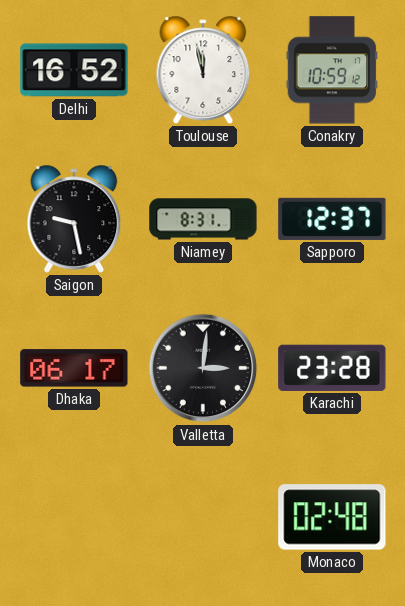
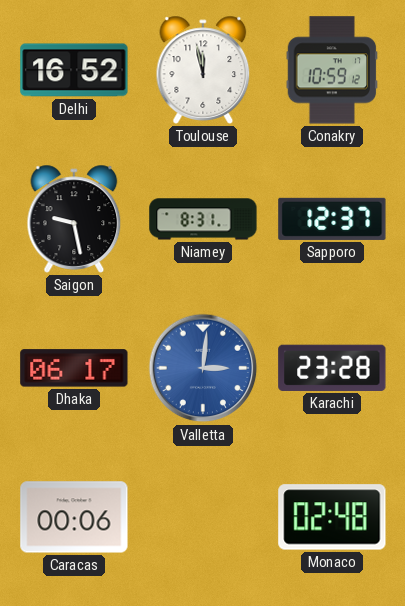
Valletta dial: black -> blue (203, 368)
Caracas: none -> 00:06 (74, 517)
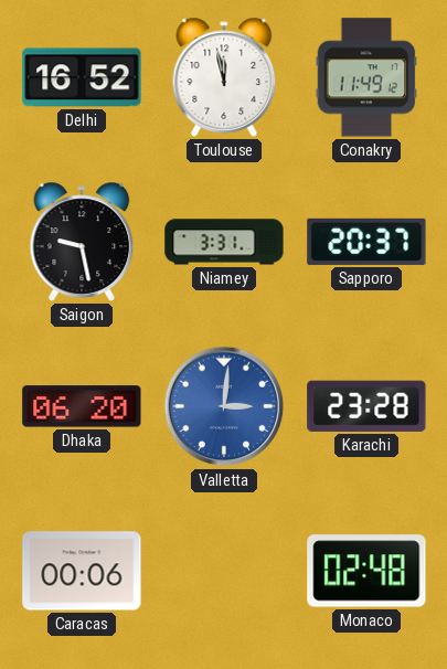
Conakry: 10:59 -> 11:49 (366, 77)
Niamey: 8:31 -> 3:31 (224, 242)
Sapporo: 12:37 -> 20:37 (366, 242)
Dhaka: 06:17 -> 06:20 (82, 406)
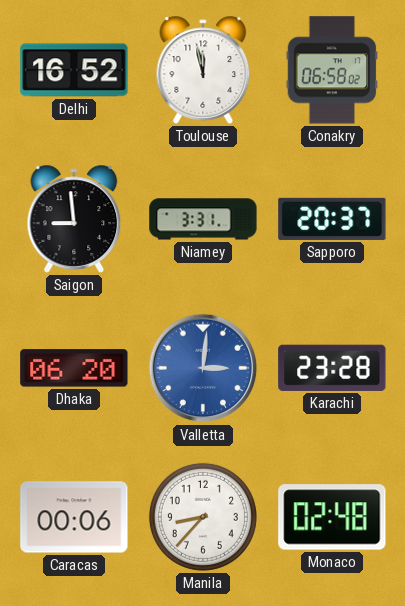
Conakry: 11:49 -> 06:58 (332, 70)
Saigon: 9:28 -> 8:59 (74, 219)
Manila: none -> 8:37 (203, 517)
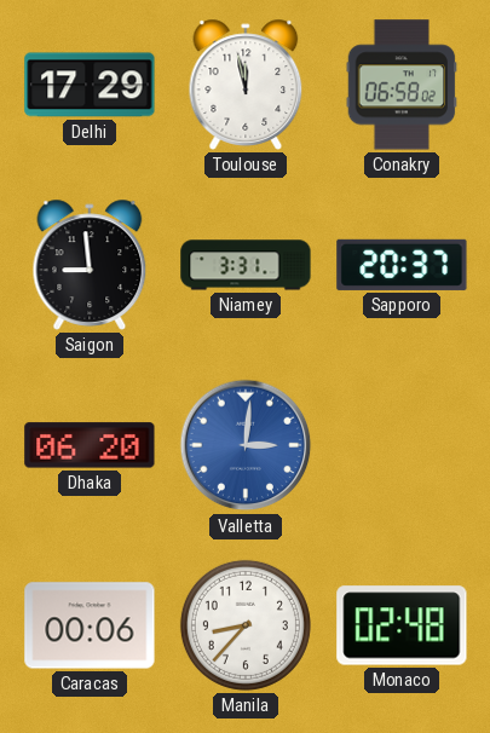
Delhi: 16:52 -> 17:29 (90, 85)
Karachi: 23:28 -> none (332, 368)
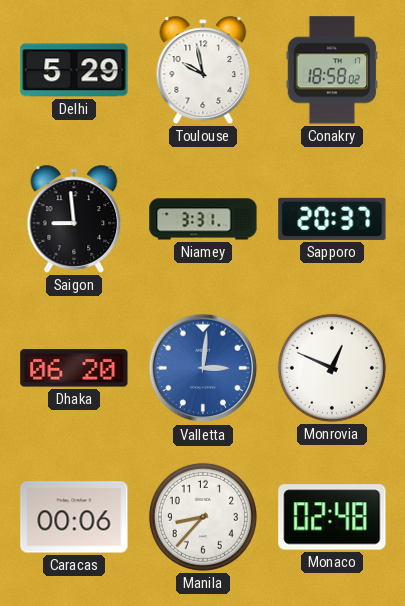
Delhi: 17:29 -> 5:29 (74, 70)
Toulouse: 11:58 -> 9:58 (203, 70)
Conakry: 06:58 -> 18:58 (332, 70)
Monrovia: none -> 12:49 (332, 368)
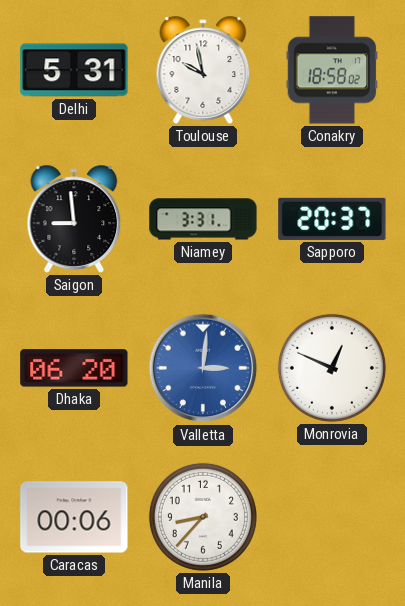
Delhi: 5:29 -> 5:31 (74, 70)
Monaco: 02:48 -> none (332, 517)
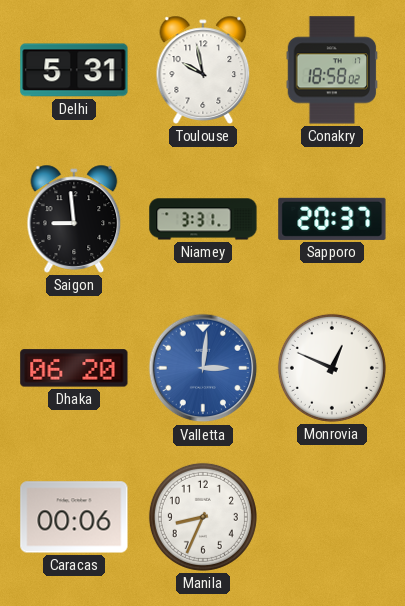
Manila: 8:37 -> 8:34 (203, 517)
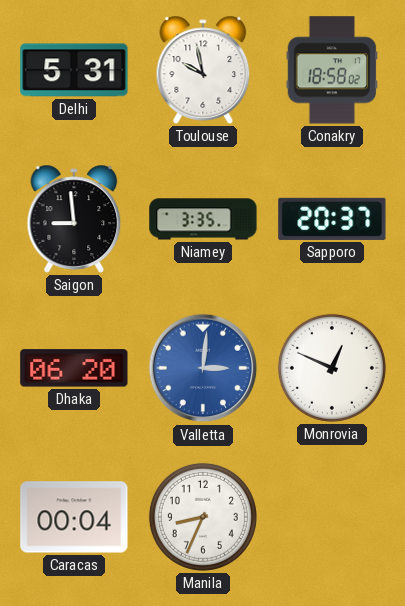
Niamey: 3:31 -> 3:35 (203, 219)
Caracas: 00:06 -> 00:04 (74, 517)
